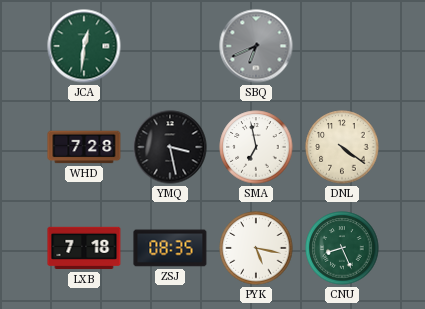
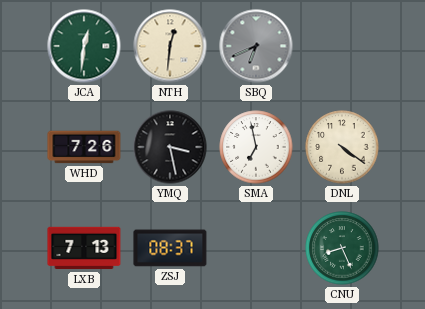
NTH: none -> 12:31 (170, 46)
WHD: 7:28 -> 7:26 (84, 147)
LXB: 7:18 -> 7:13 (84, 248)
ZSJ: 08:35 -> 08:37 (170, 248)
PYK: 5:17 -> none (256, 248)
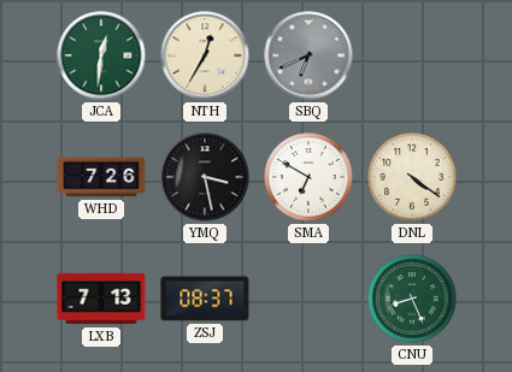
NTH: 12:31 -> 12:35 (205, 55)
SMA: 6:58 -> 6:50 (308, 177)
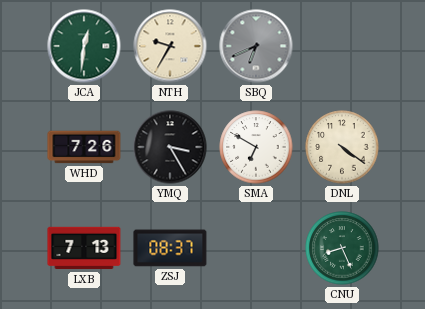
NTH: 12:35 -> 9:35 (170, 46)
YMQ: 3:28 -> 3:25 (170, 147)
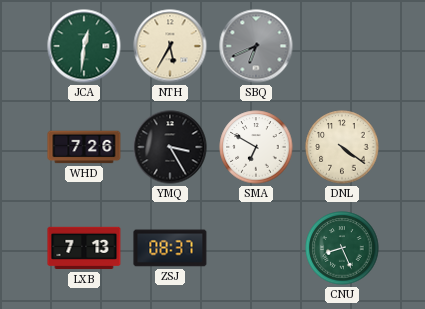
NTH: 9:35 -> 5:35 (170, 46)
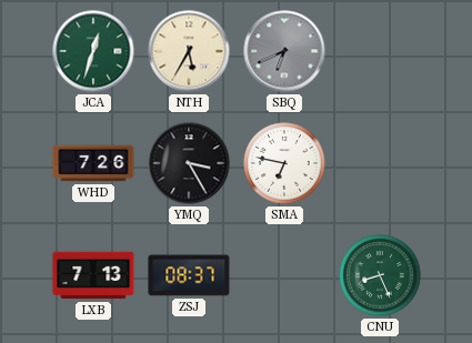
JCA: 12:31 -> 12:33 (93, 51)
SMA: 6:50 -> 6:47 (284, 163)
DNL: 4:21 -> none (342, 147)
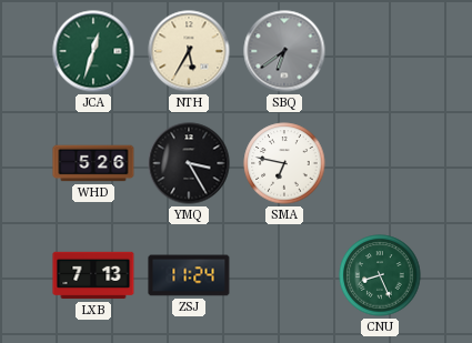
SBQ: 6:41 -> 6:39 (284, 51)
WHD: 7:26 -> 5:26 (93, 163)
ZSJ: 08:37 -> 11:24 (189, 275)
